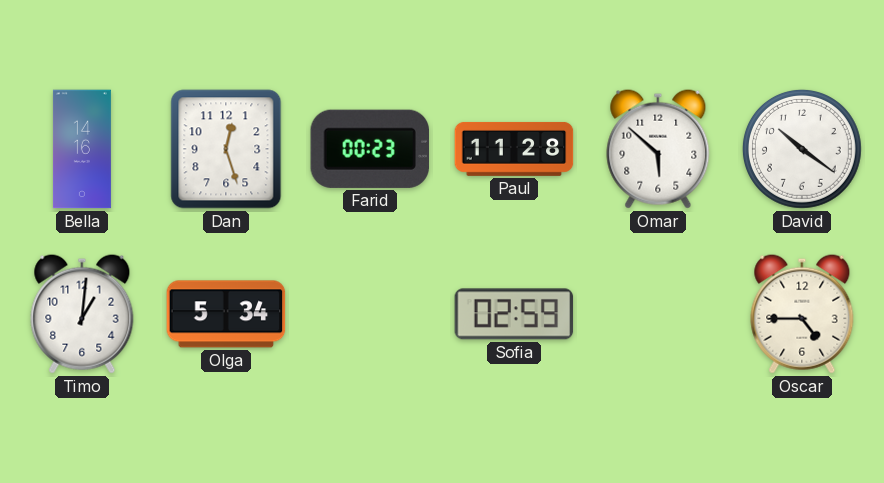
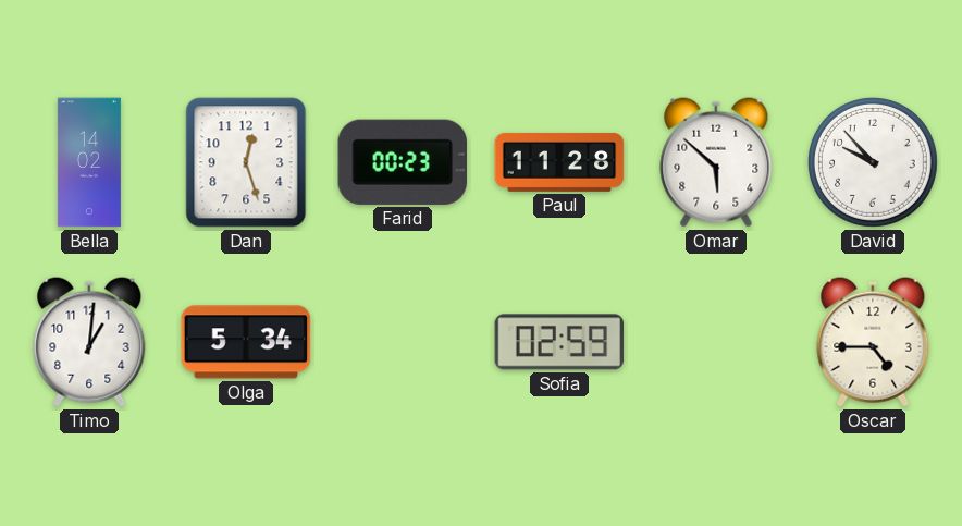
Bella: 14:16 -> 14:02 (89, 162)
David: 10:21 -> 9:53 (873, 162)
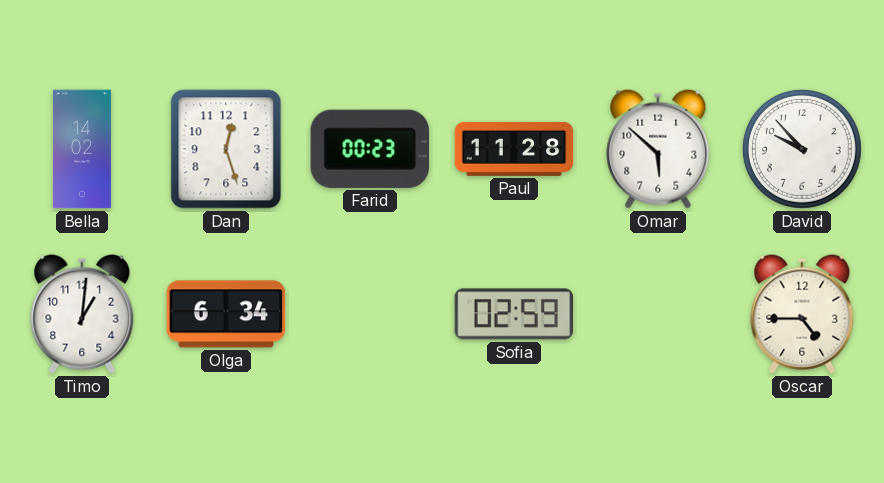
Olga: 5:34 -> 6:34 (226, 314)
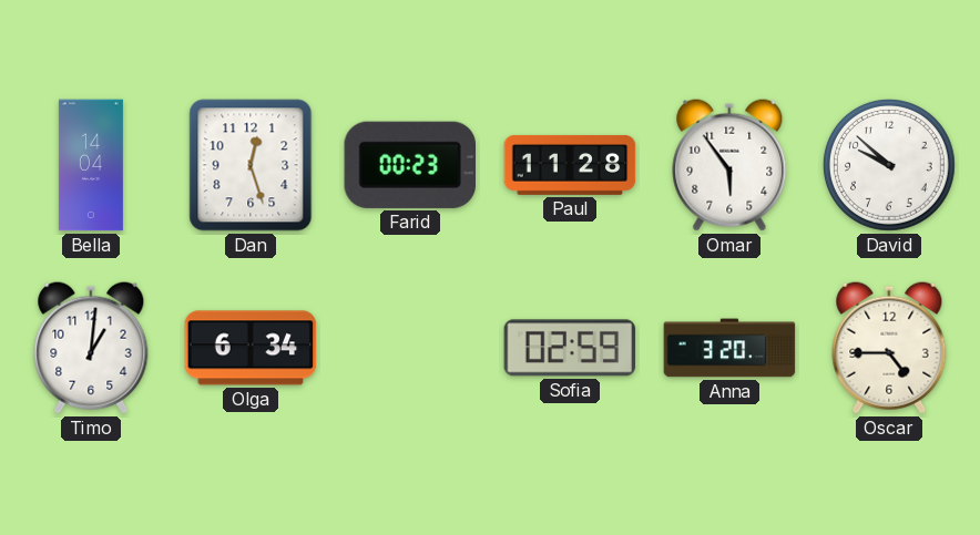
Bella: 14:02 -> 14:04 (91, 165)
Omar: 5:52 -> 5:54 (729, 165)
David: 9:53 -> 9:52 (889, 165)
Anna: none -> 3:20 (729, 348)
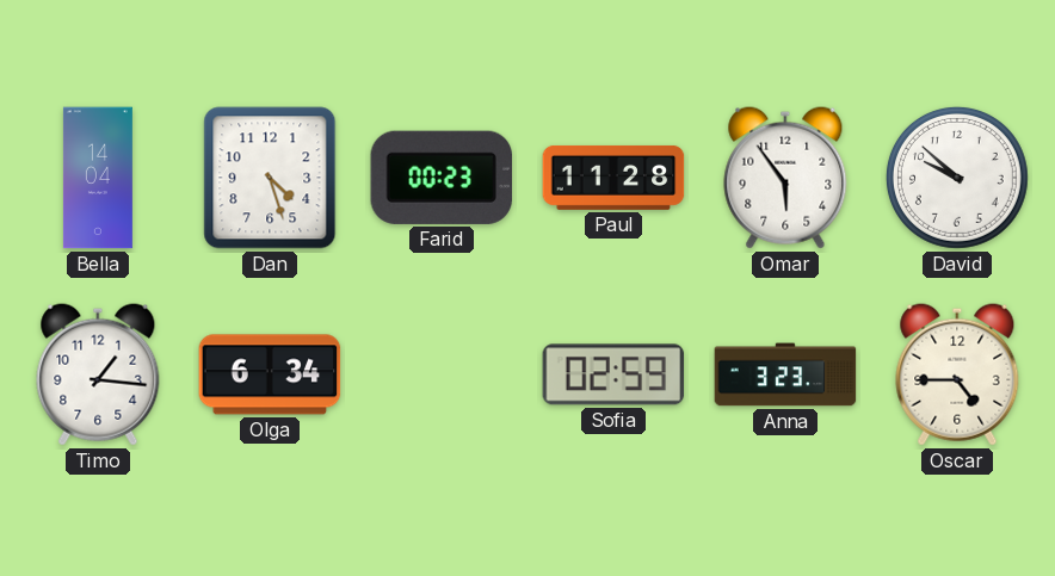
Dan: 12:27 -> 4:27 (270, 178)
Timo: 1:01 -> 1:16 (98, 374)
Anna: 3:20 -> 3:23 (785, 374)
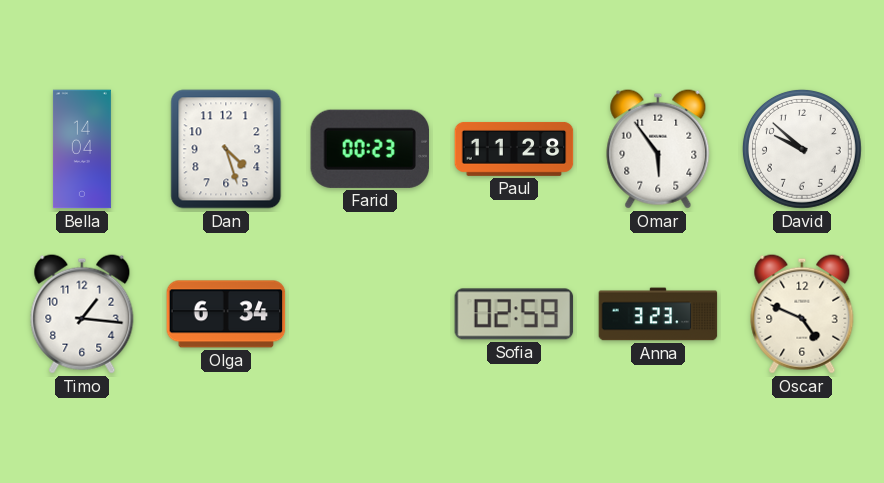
Oscar: 4:45 -> 4:49 (802, 314)
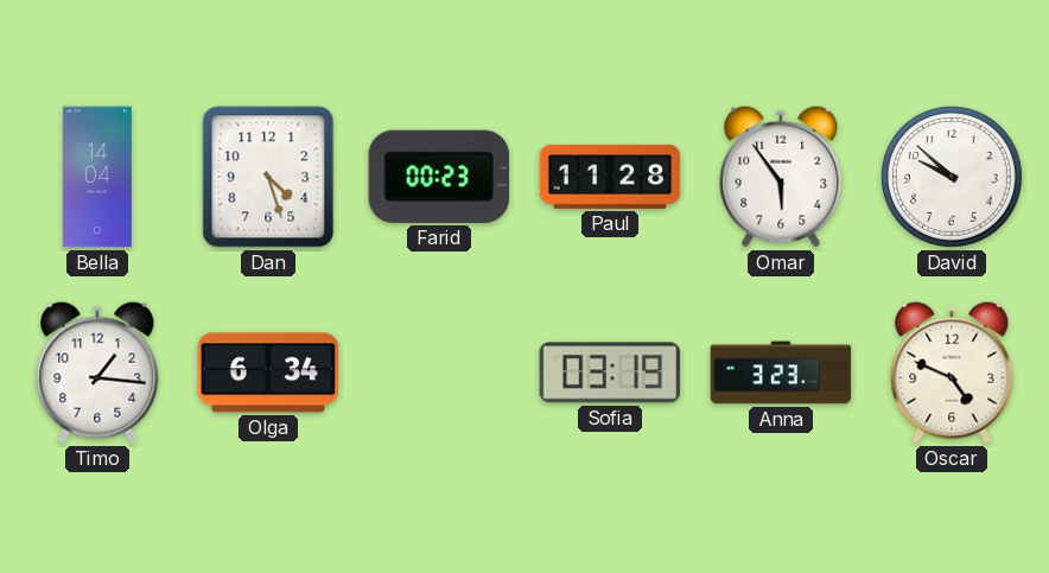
Sofia: 02:59 -> 03:19 (610, 373)
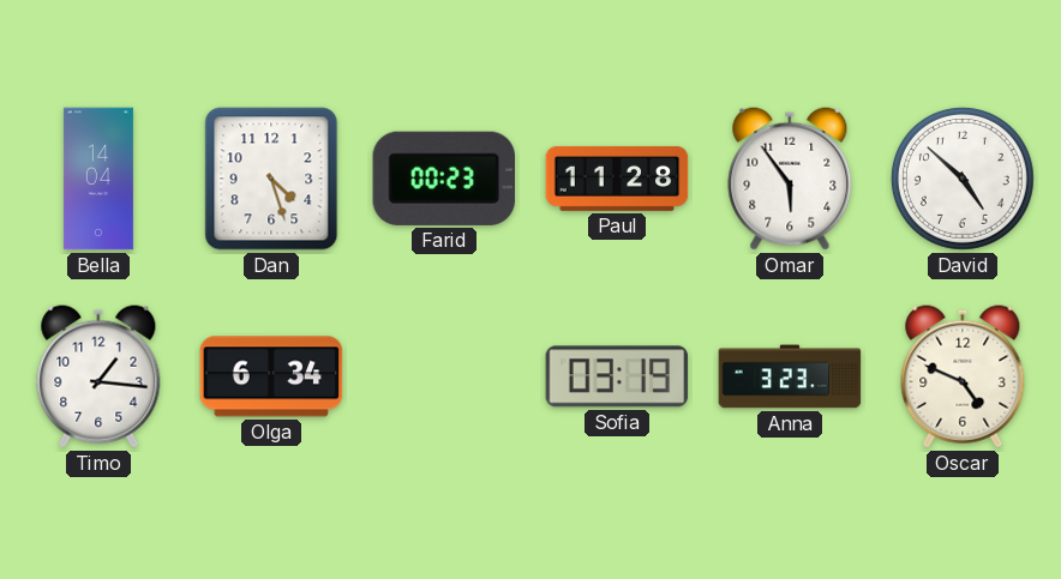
David: 9:52 -> 4:52 (963, 179)
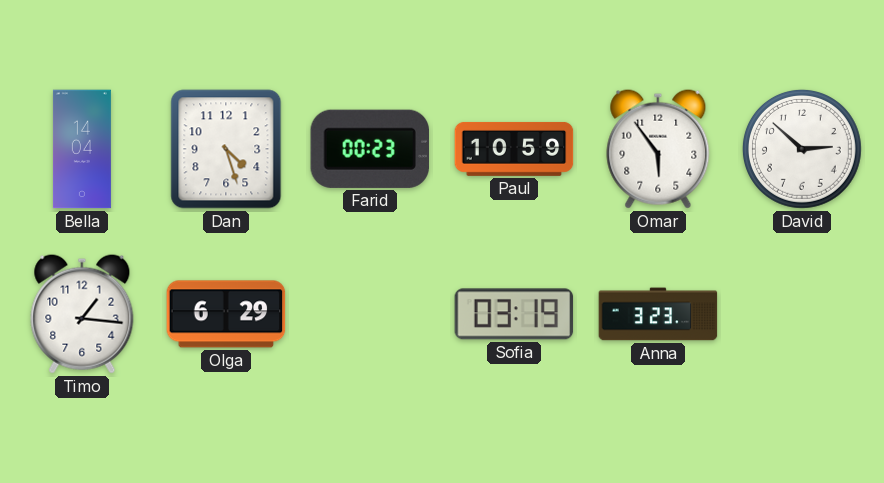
Paul: 11:28 -> 10:59 (514, 149)
David: 4:52 -> 2:52 (802, 149)
Olga: 6:34 -> 6:29 (226, 314)
Oscar: 4:49 -> none (963, 376)
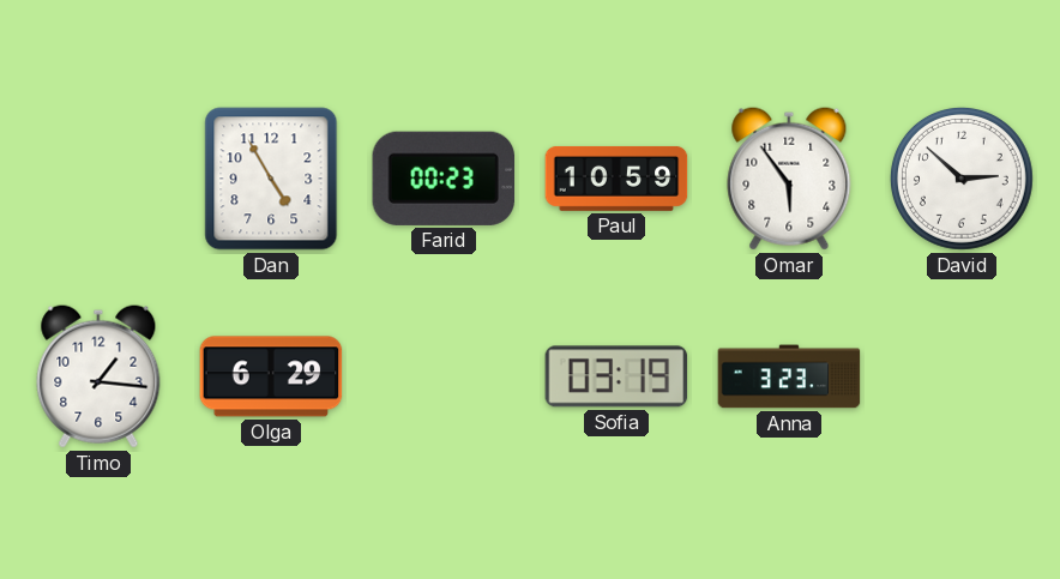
Bella: 14:04 -> none (82, 149)
Dan: 4:27 -> 4:55 (271, 179)
